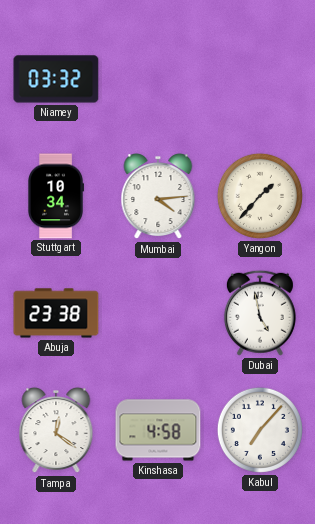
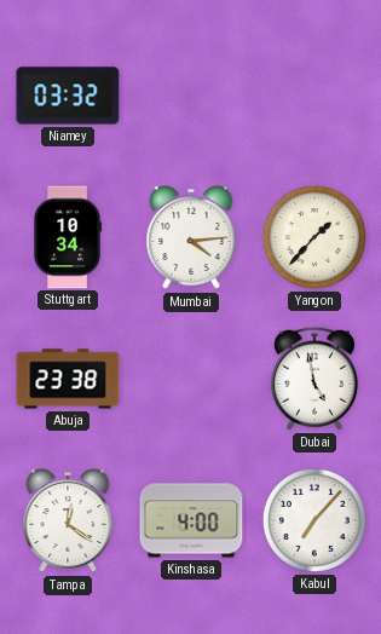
Kinshasa: 4:58 -> 4:00 (191, 520)
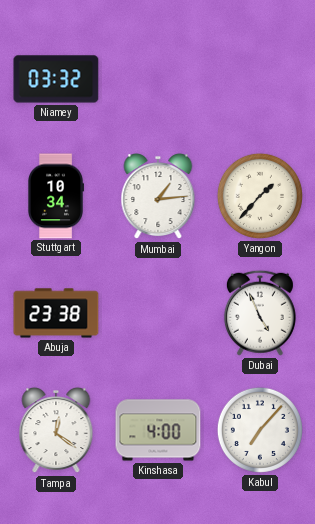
Mumbai: 4:14 -> 1:14 (158, 197)
Dubai: 4:58 -> 4:56 (260, 313)
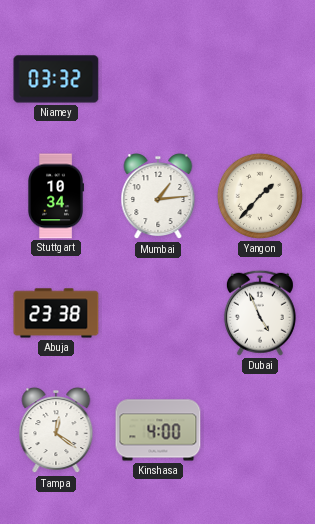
Kabul: 7:07 -> none (260, 430)
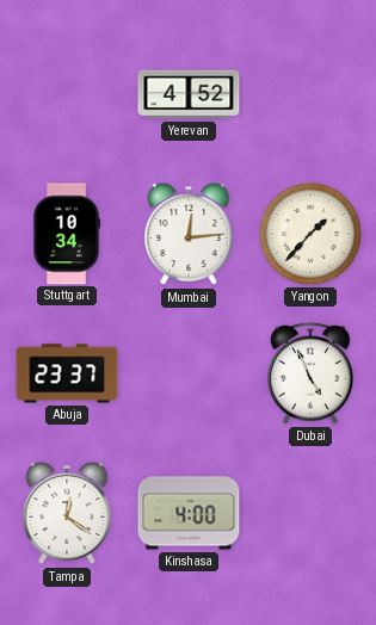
Niamey: 03:32 -> none (56, 79)
Yerevan: none -> 4:52 (189, 94)
Mumbai: 1:14 -> 12:14 (189, 235)
Abuja: 23:38 -> 23:37 (67, 373)
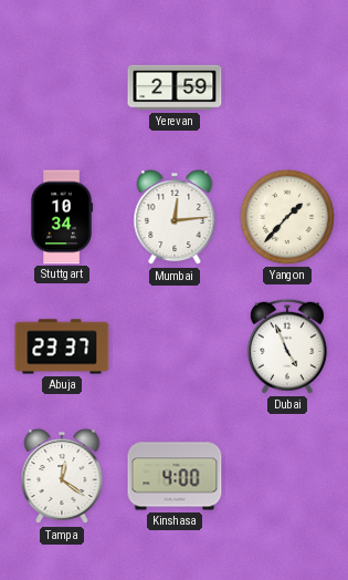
Yerevan: 4:52 -> 2:59 (175, 87)
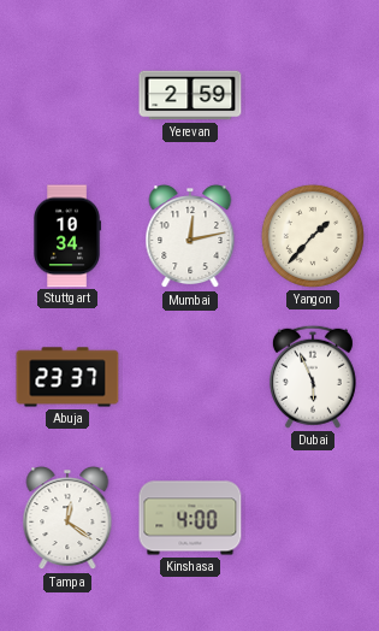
Mumbai: 12:14 -> 12:13 (190, 237)
Dubai: 4:56 -> 5:56 (313, 377)
